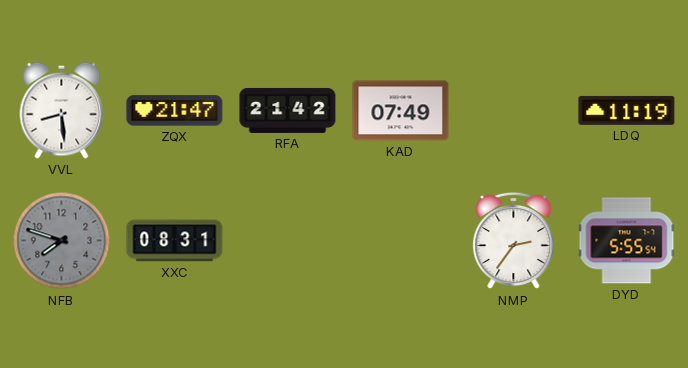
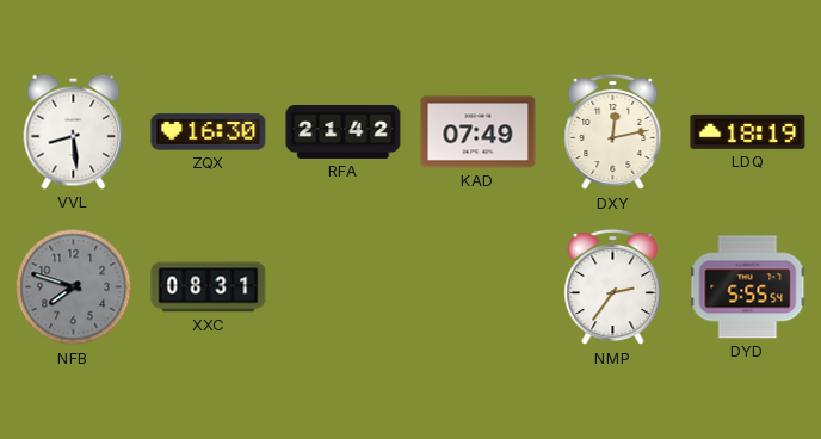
ZQX: 21:47 -> 16:30 (209, 132)
DXY: none -> 12:13 (613, 132)
LDQ: 11:19 -> 18:19 (748, 131)
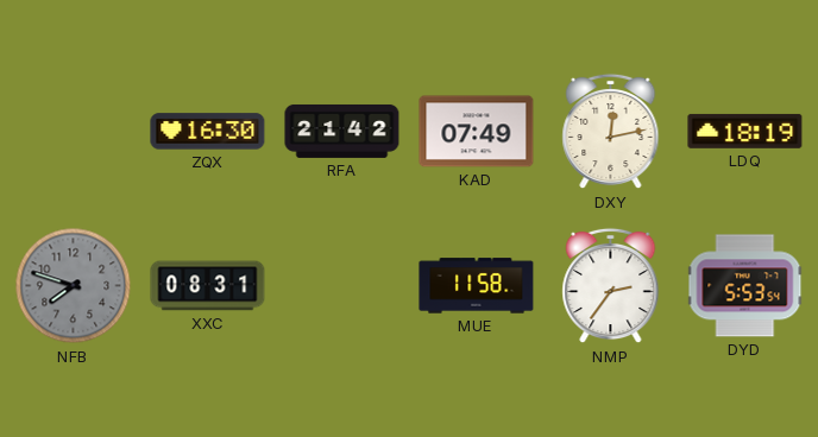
VVL: 8:29 -> none (74, 131)
MUE: none -> 11:58 (477, 286)
DYD: 5:55 -> 5:53 (745, 286)
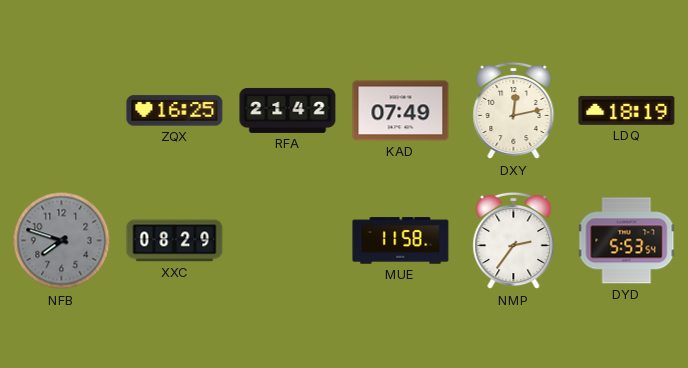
ZQX: 16:30 -> 16:25 (175, 111)
XXC: 08:31 -> 08:29 (175, 241)
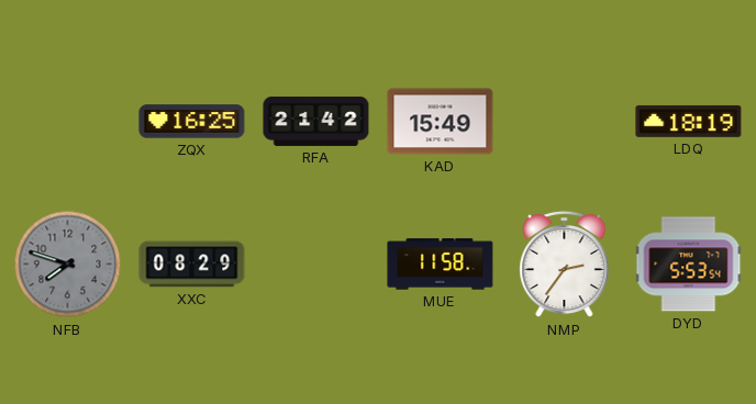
KAD: 07:49 -> 15:49 (441, 122)
DXY: 12:13 -> none (514, 111)
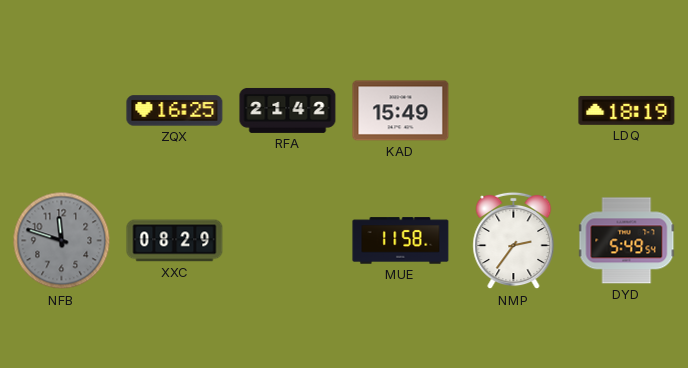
NFB: 7:48 -> 11:48 (62, 241)
DYD: 5:53 -> 5:49 (627, 241)
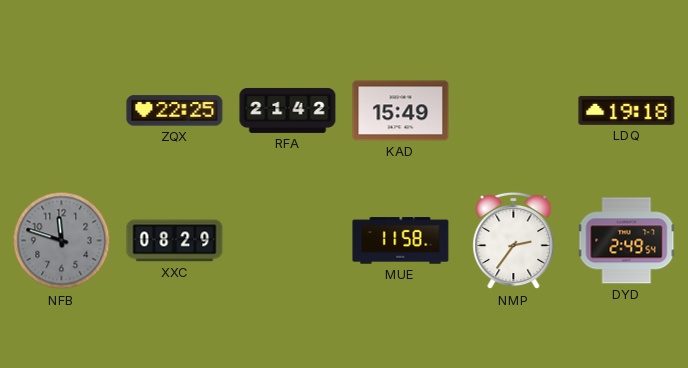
ZQX: 16:25 -> 22:25 (175, 111)
LDQ: 18:19 -> 19:18 (627, 110)
DYD: 5:49 -> 2:49 (627, 241)
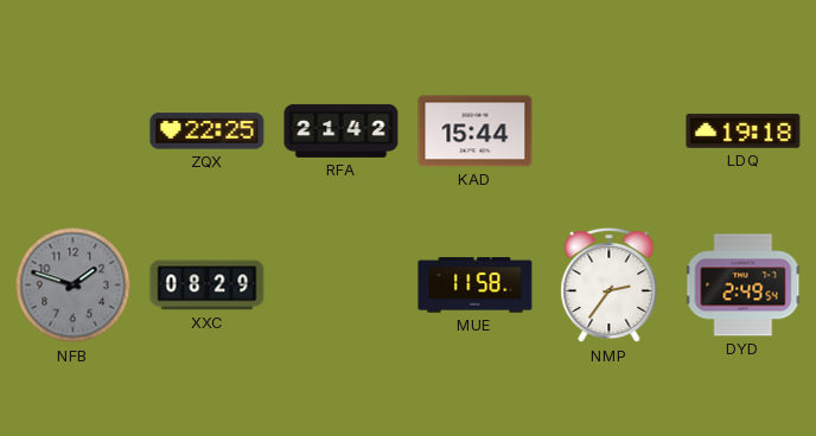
KAD: 15:49 -> 15:44 (476, 132)
NFB: 11:48 -> 1:48 (74, 286)
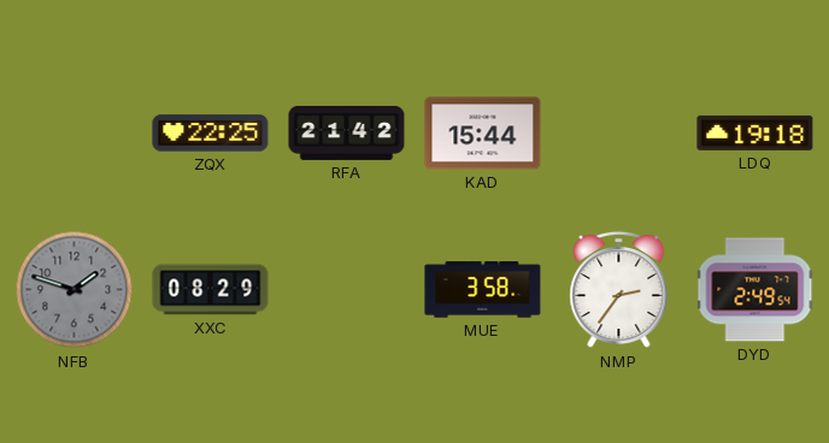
MUE: 11:58 -> 3:58 (483, 290)
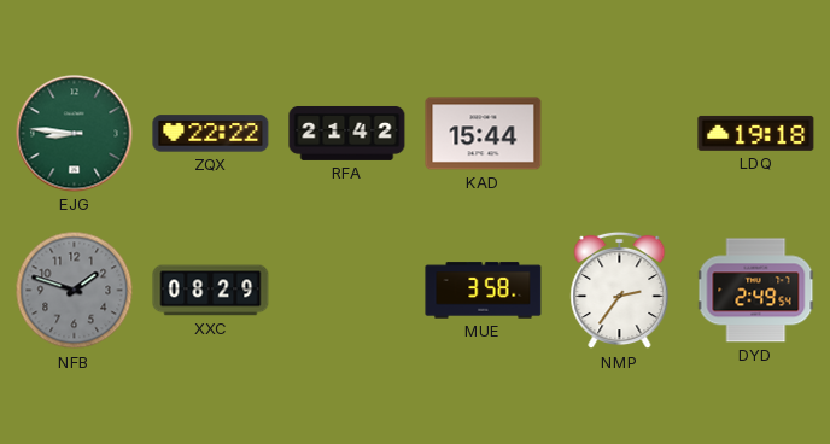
EJG: none -> 8:46 (75, 134)
ZQX: 22:25 -> 22:22 (211, 134)
